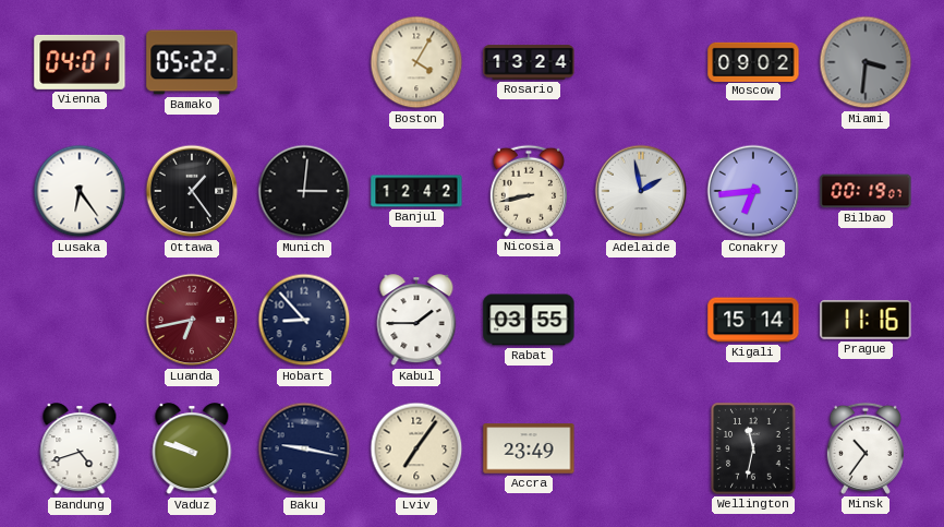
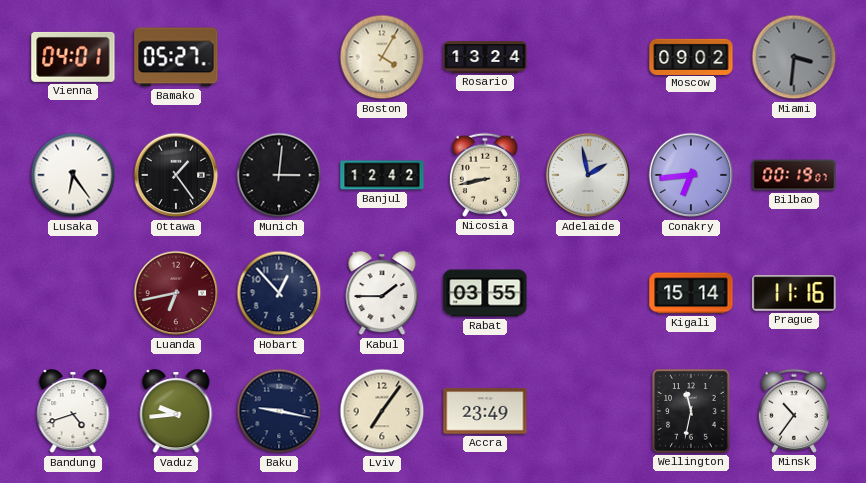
Bamako: 05:22 -> 05:27 (176, 57)
Hobart: 8:53 -> 12:53 (279, 293)
Vaduz: 9:48 -> 9:44 (176, 412)
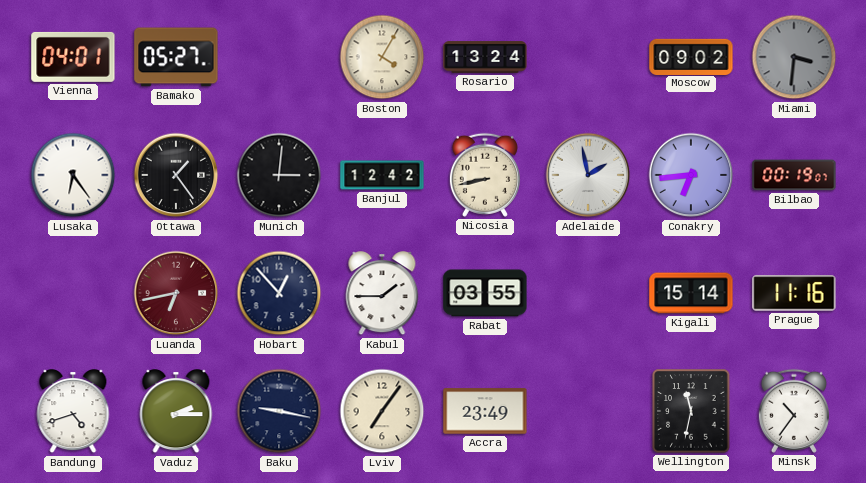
Vaduz: 9:44 -> 2:15 (176, 412)
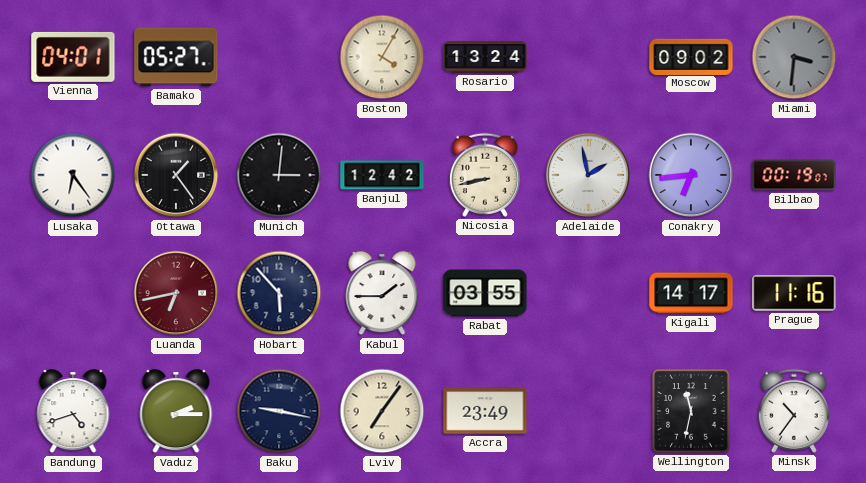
Hobart: 12:53 -> 5:53 (279, 293)
Kigali: 15:14 -> 14:17 (691, 293)
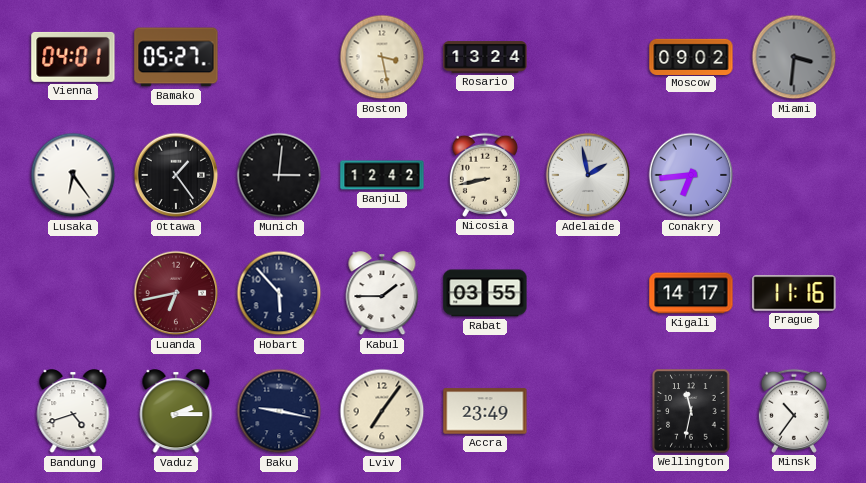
Boston: 4:05 -> 3:28 (382, 57)
Bilbao: 00:19 -> none (794, 175)
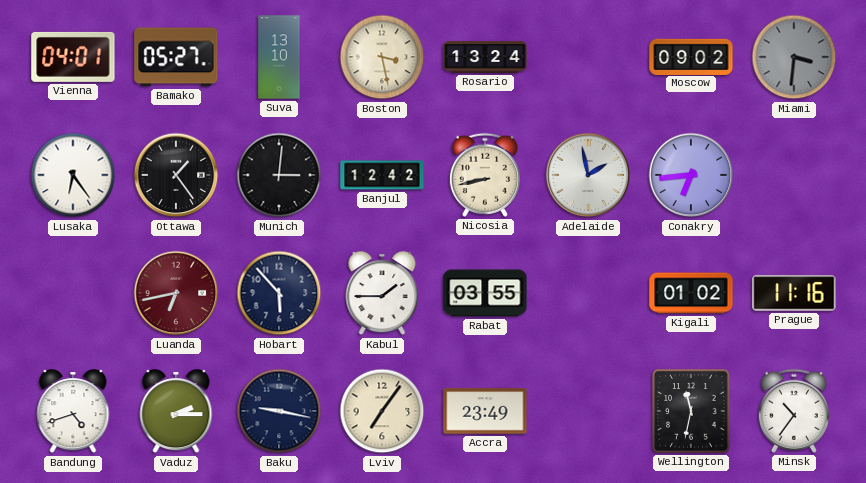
Suva: none -> 13:10 (279, 57)
Kigali: 14:17 -> 01:02 (691, 293)
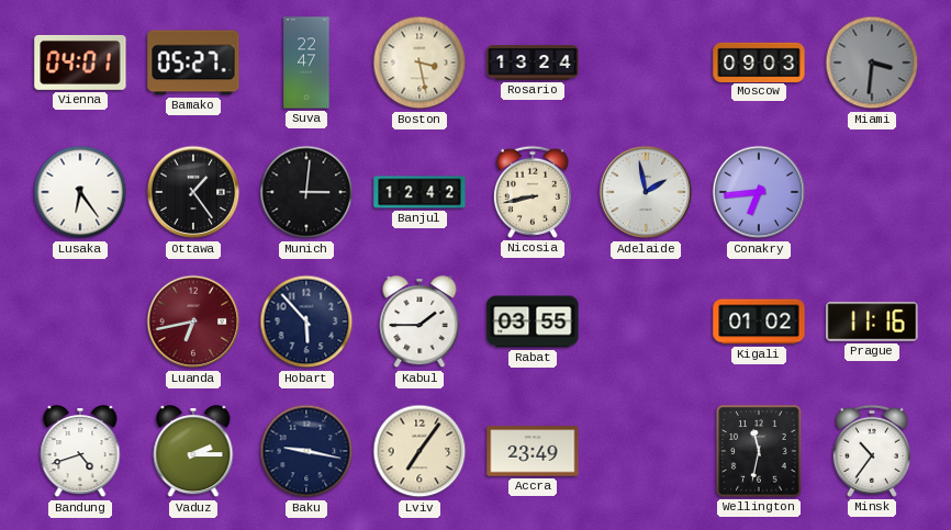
Suva: 13:10 -> 22:47 (306, 63)
Moscow: 09:02 -> 09:03 (759, 61)
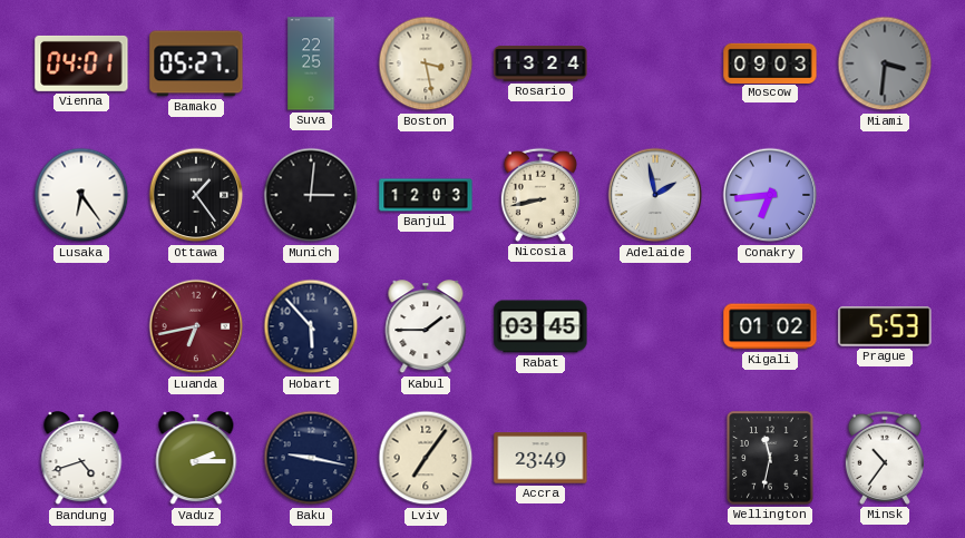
Suva: 22:47 -> 22:25 (311, 63)
Banjul: 12:42 -> 12:03 (426, 195)
Rabat: 03:55 -> 03:45 (540, 326)
Prague: 11:16 -> 5:53 (885, 326)
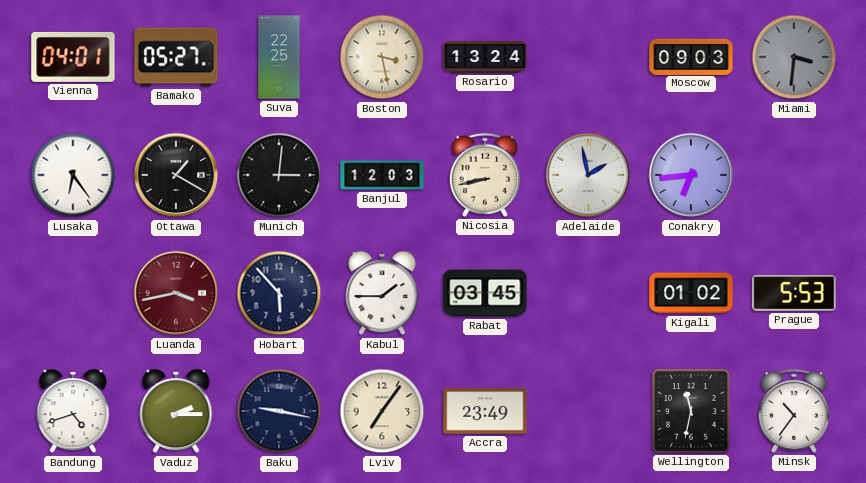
Ottawa: 1:24 -> 1:20 (176, 175)
Luanda: 6:43 -> 3:43 (176, 293)
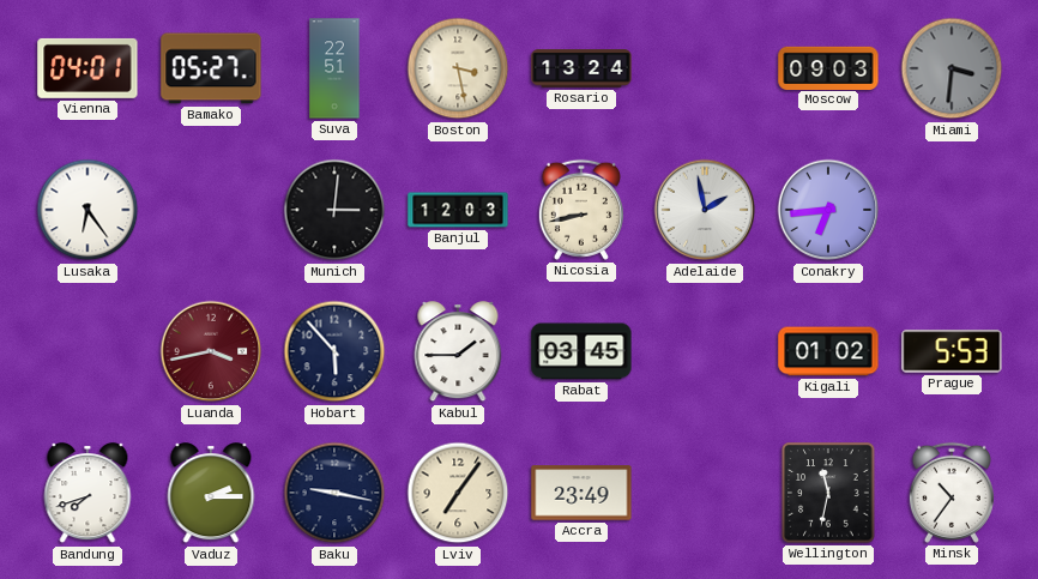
Suva: 22:25 -> 22:51 (334, 68)
Ottawa: 1:20 -> none (176, 175)
Bandung: 4:42 -> 7:42 (87, 494)
